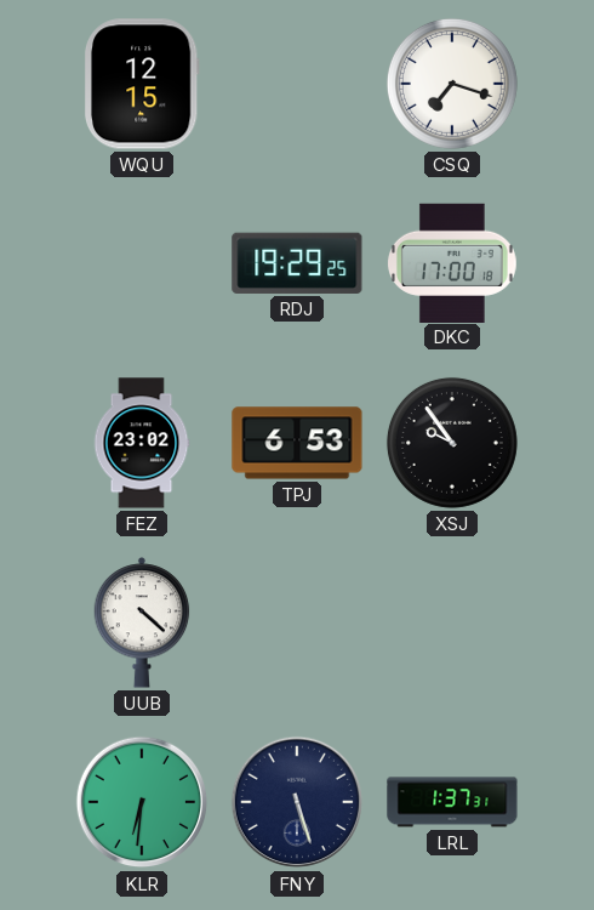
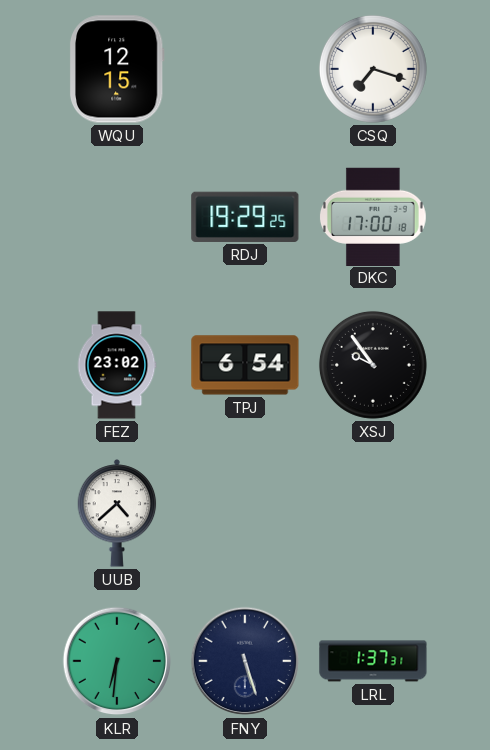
TPJ: 6:53 -> 6:54 (245, 365)
UUB: 4:22 -> 4:38 (117, 513)
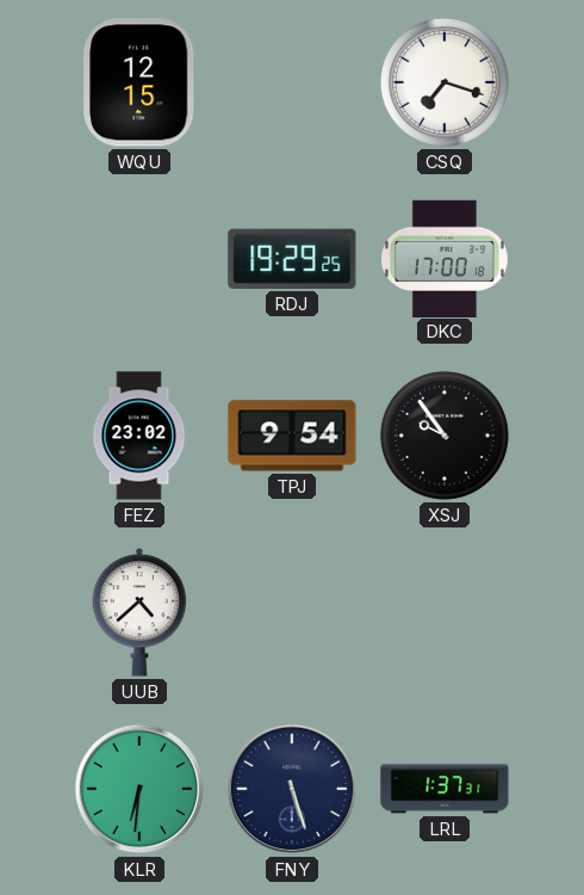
TPJ: 6:54 -> 9:54 (292, 436)
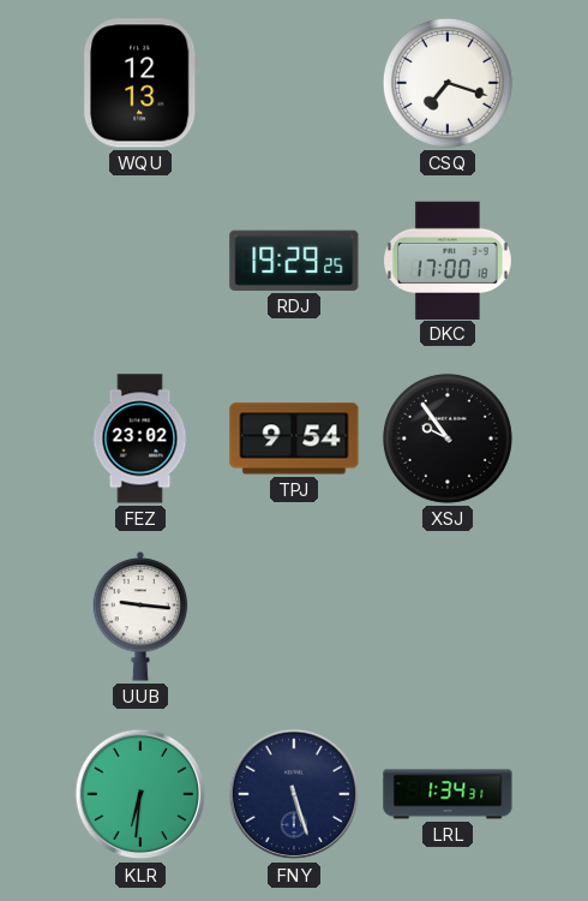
WQU: 12:15 -> 12:13 (140, 83)
UUB: 4:38 -> 9:16 (140, 616)
LRL: 1:37 -> 1:34 (448, 794)
